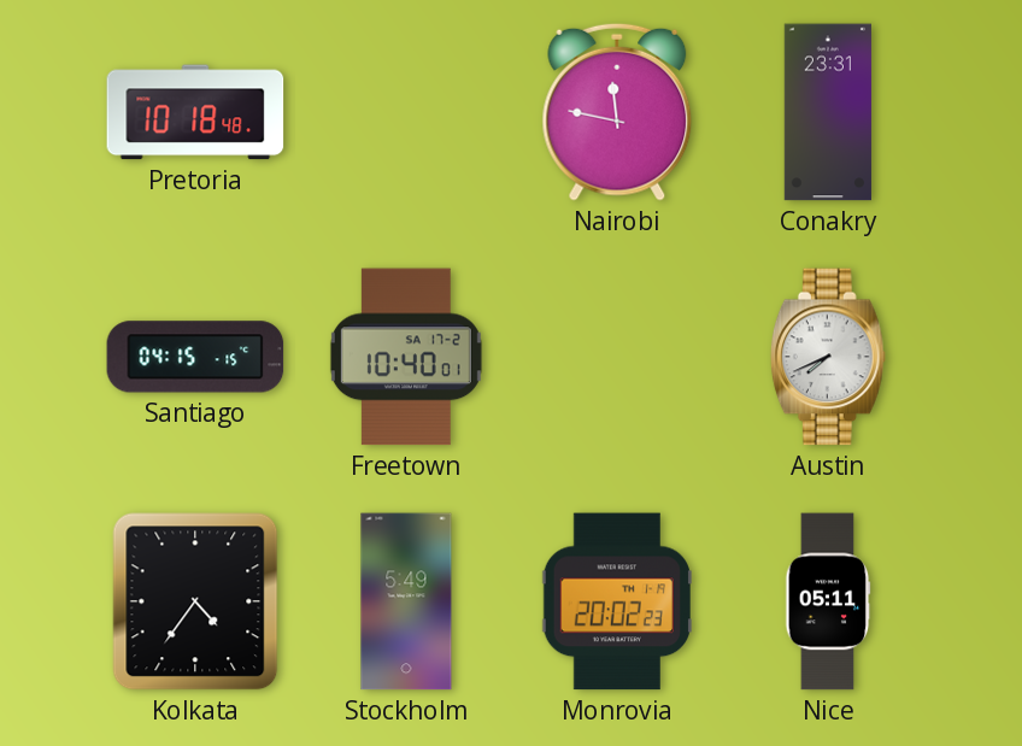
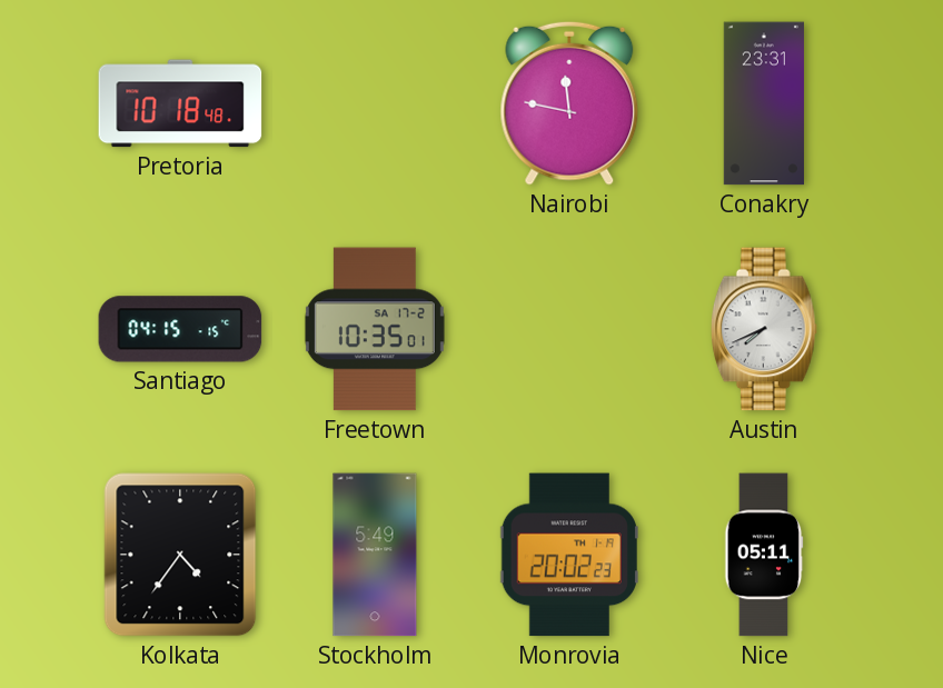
Freetown: 10:40 -> 10:35 (375, 329)
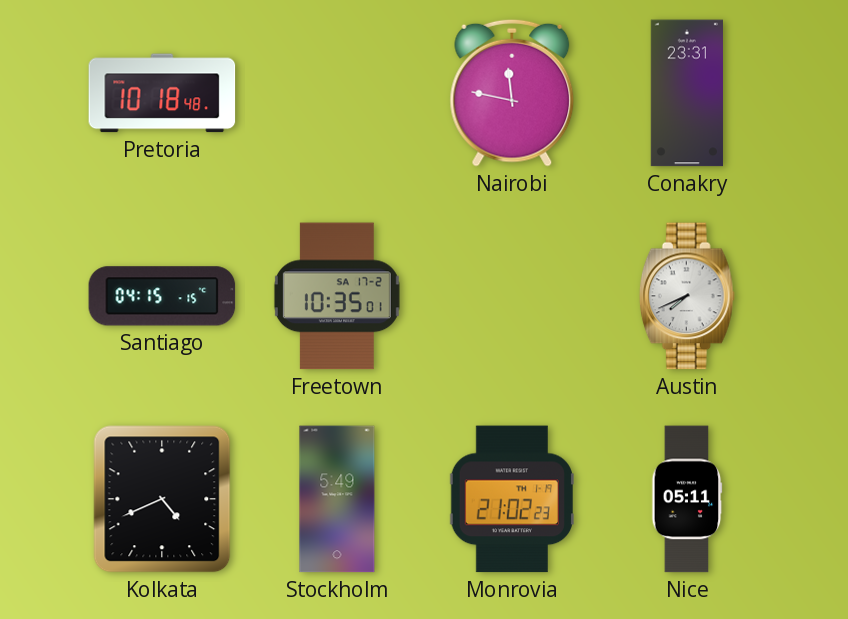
Kolkata: 4:36 -> 4:41 (162, 499)
Monrovia: 20:02 -> 21:02 (512, 499)
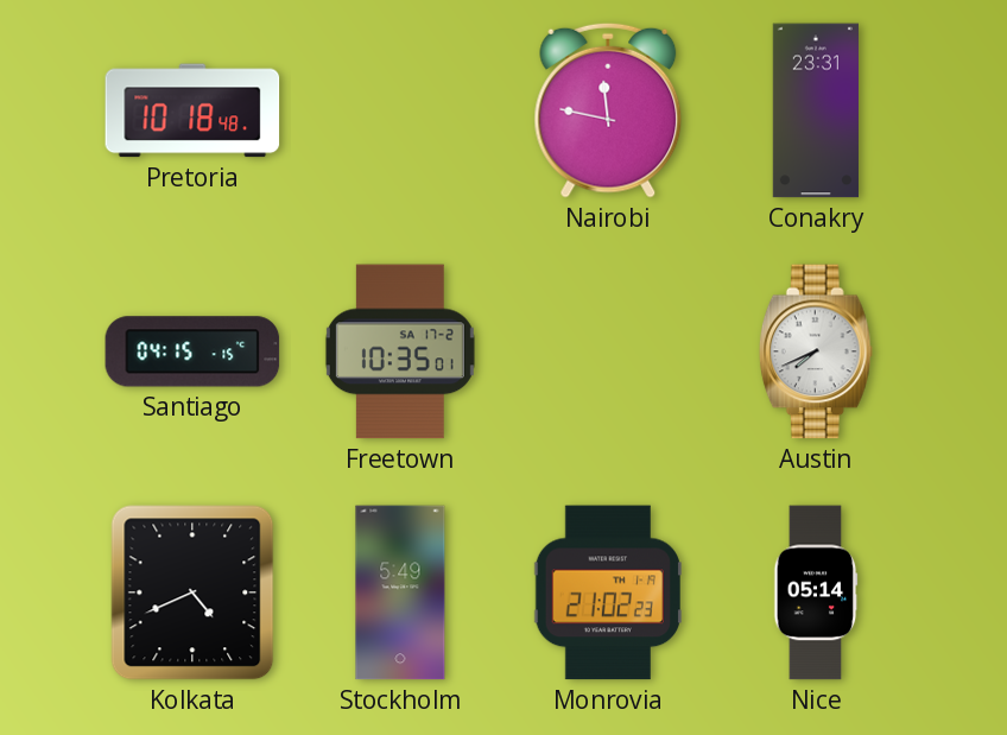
Nice: 05:11 -> 05:14 (816, 593)
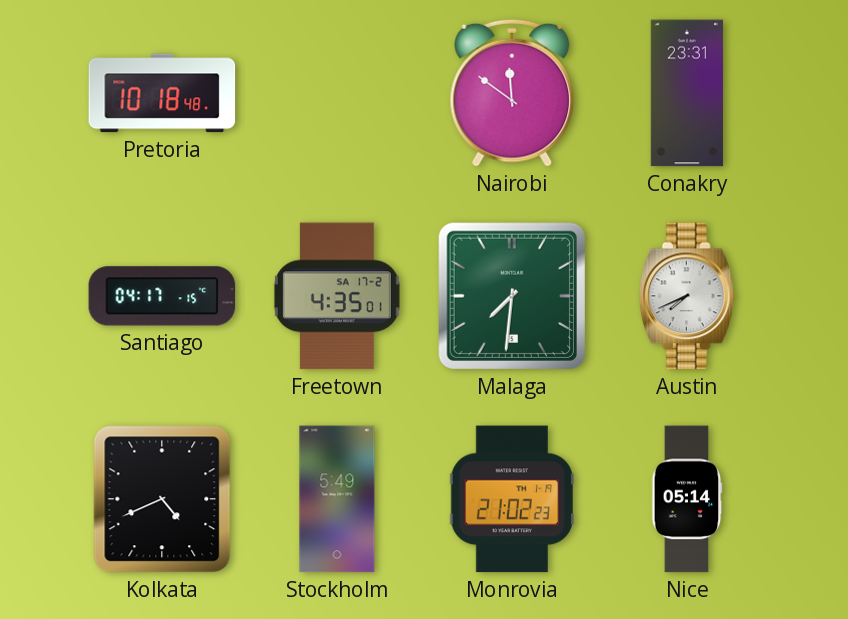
Nairobi: 11:47 -> 11:51 (512, 93)
Santiago: 04:15 -> 04:17 (162, 296)
Freetown: 10:35 -> 4:35 (337, 296)
Malaga: none -> 7:31 (512, 296)
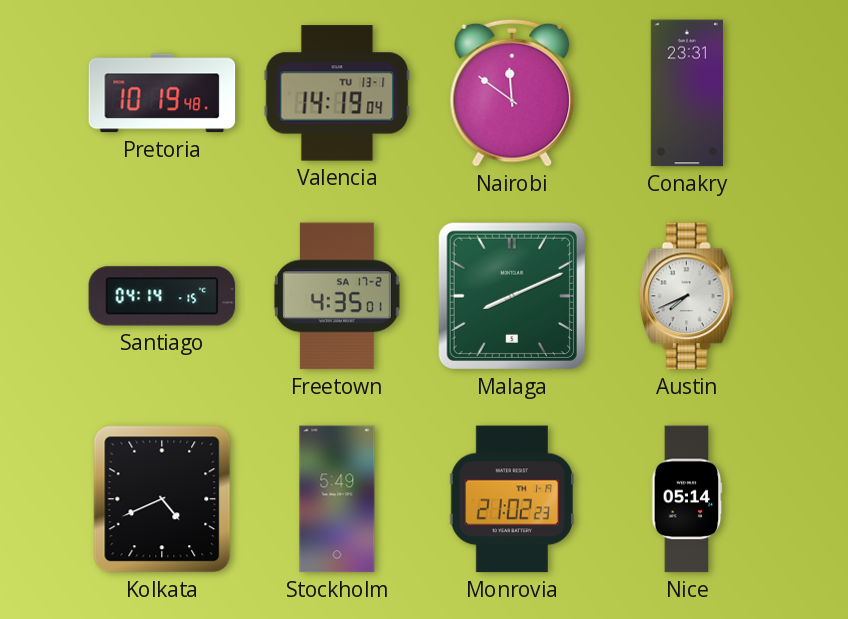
Pretoria: 10:18 -> 10:19 (162, 93)
Valencia: none -> 14:19 (337, 93)
Santiago: 04:17 -> 04:14 (162, 296)
Malaga: 7:31 -> 8:11 (512, 296)
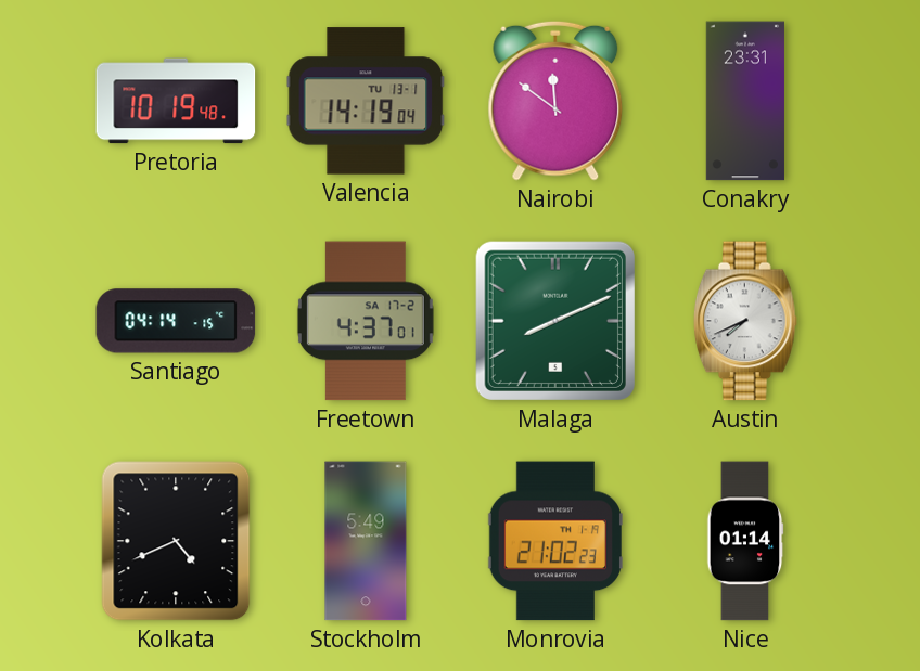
Freetown: 4:35 -> 4:37 (366, 321)
Nice: 05:14 -> 01:14 (745, 541)
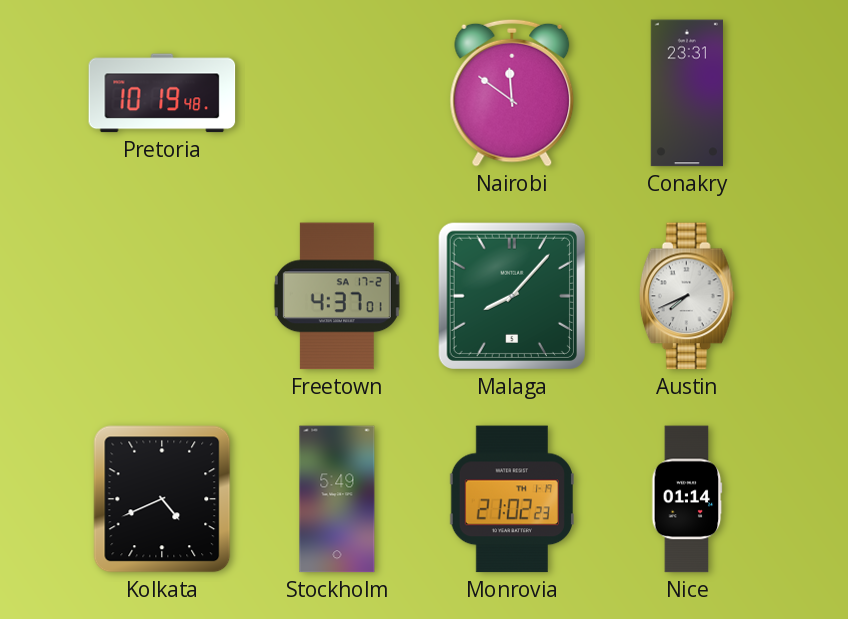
Valencia: 14:19 -> none (366, 101)
Santiago: 04:14 -> none (176, 321)
Malaga: 8:11 -> 8:07 (512, 296)
